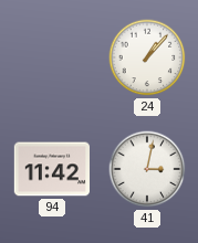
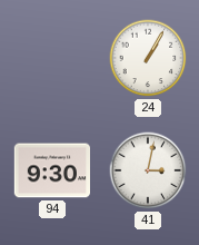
24: 1:07 -> 1:05 (148, 58)
94: 11:42 -> 9:30 (51, 170)
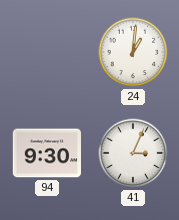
24: 1:05 -> 1:01 (133, 52)
41: 3:02 -> 3:04 (133, 153)
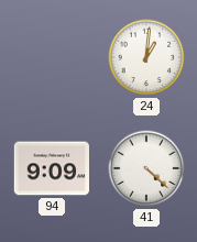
94: 9:30 -> 9:09 (51, 168)
41: 3:04 -> 4:22 (146, 168)
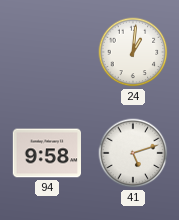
94: 9:09 -> 9:58 (46, 153)
41: 4:22 -> 5:12 (133, 153)
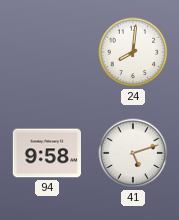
24: 1:01 -> 8:01 (133, 52)
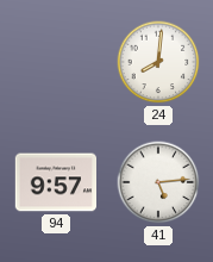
94: 9:58 -> 9:57 (55, 182)
41: 5:12 -> 5:14 (158, 182)
